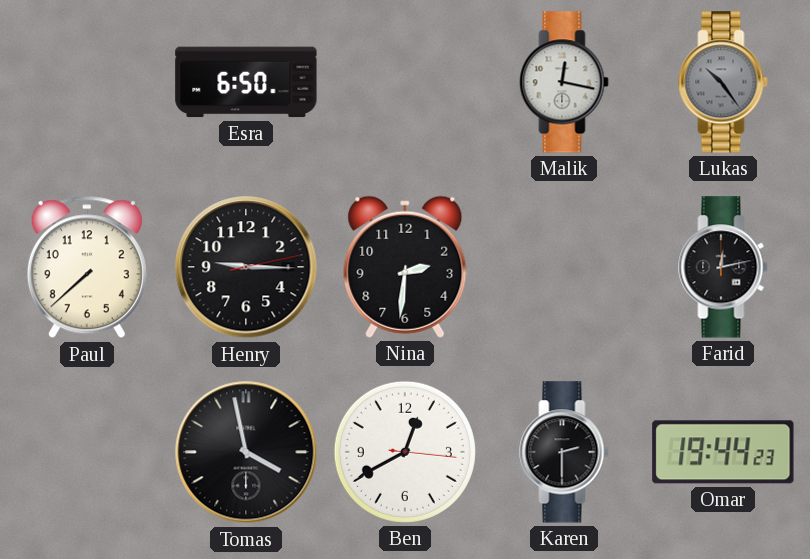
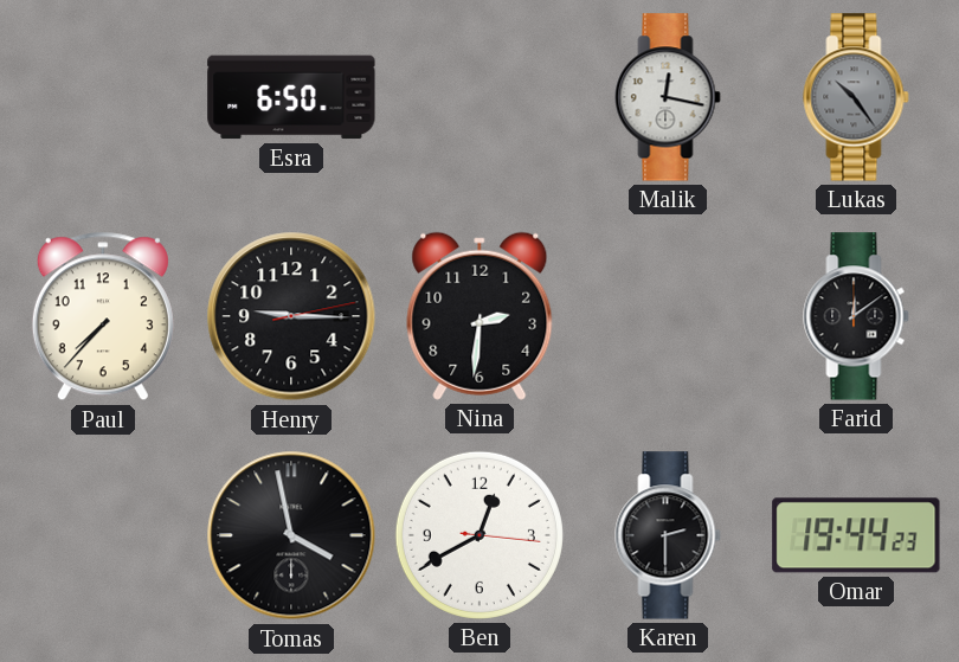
Paul: 7:38 -> 7:37 (103, 316)
Farid: 12:13 -> 12:09 (856, 316)
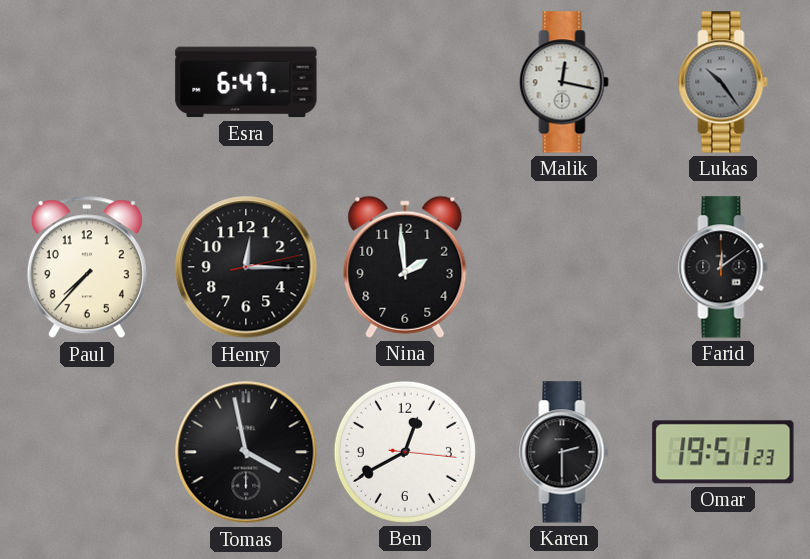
Esra: 6:50 -> 6:47 (246, 82)
Henry: 9:15 -> 12:15 (246, 267)
Nina: 2:31 -> 1:59 (405, 267)
Omar: 19:44 -> 19:51 (723, 452)
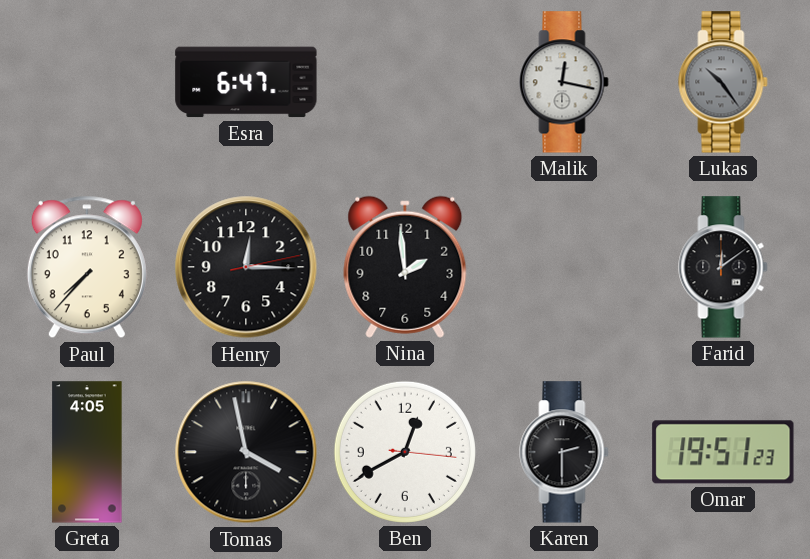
Greta: none -> 4:05 (87, 452)
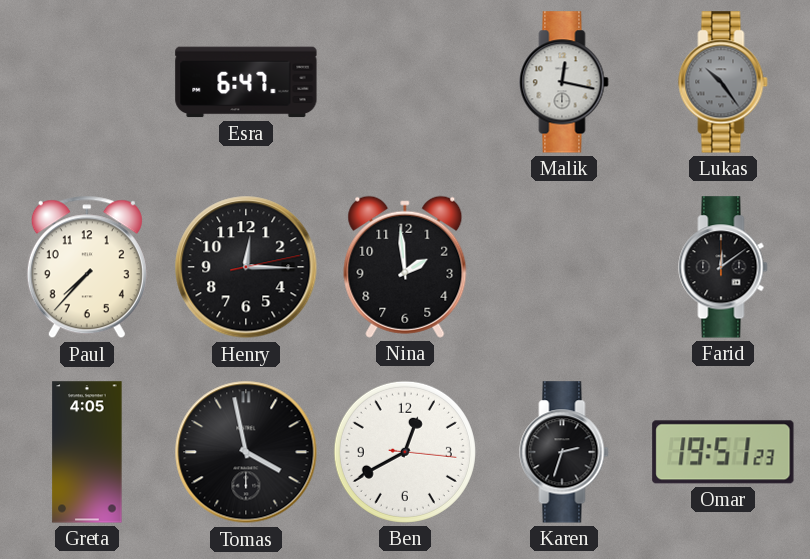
Karen: 2:30 -> 2:33 (564, 452)
